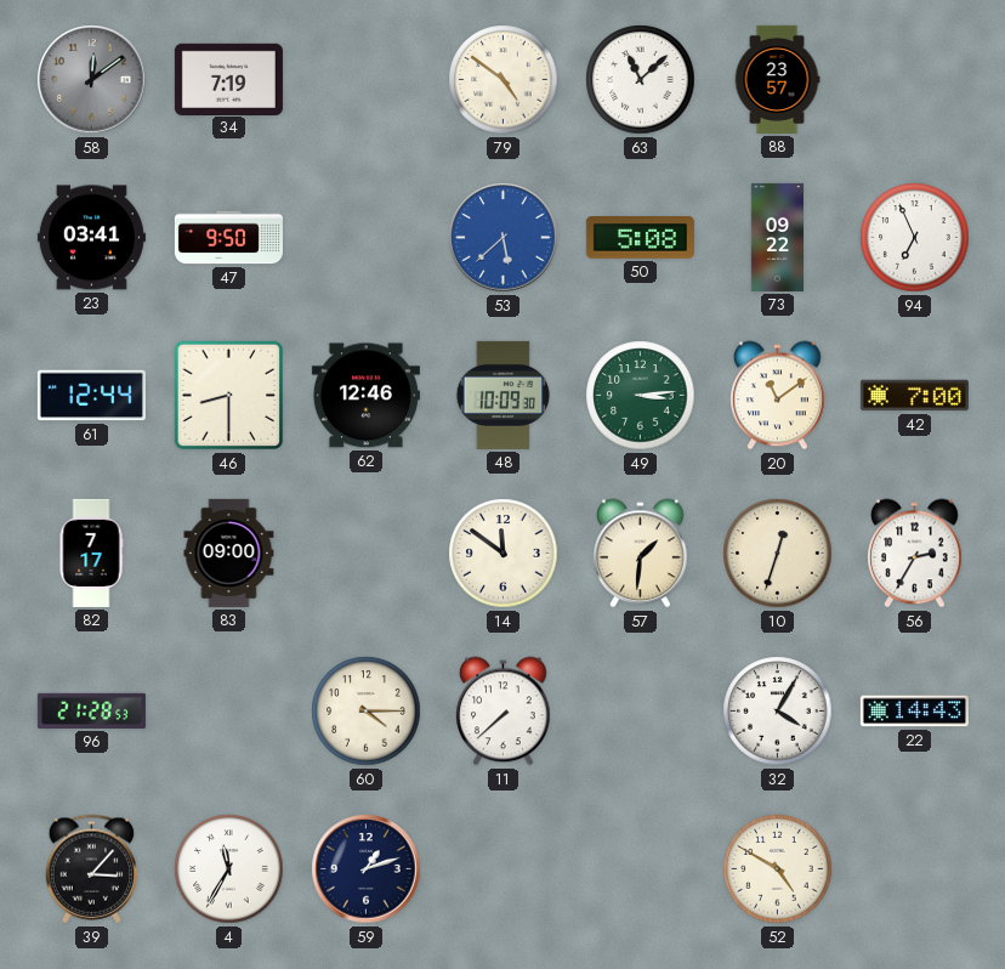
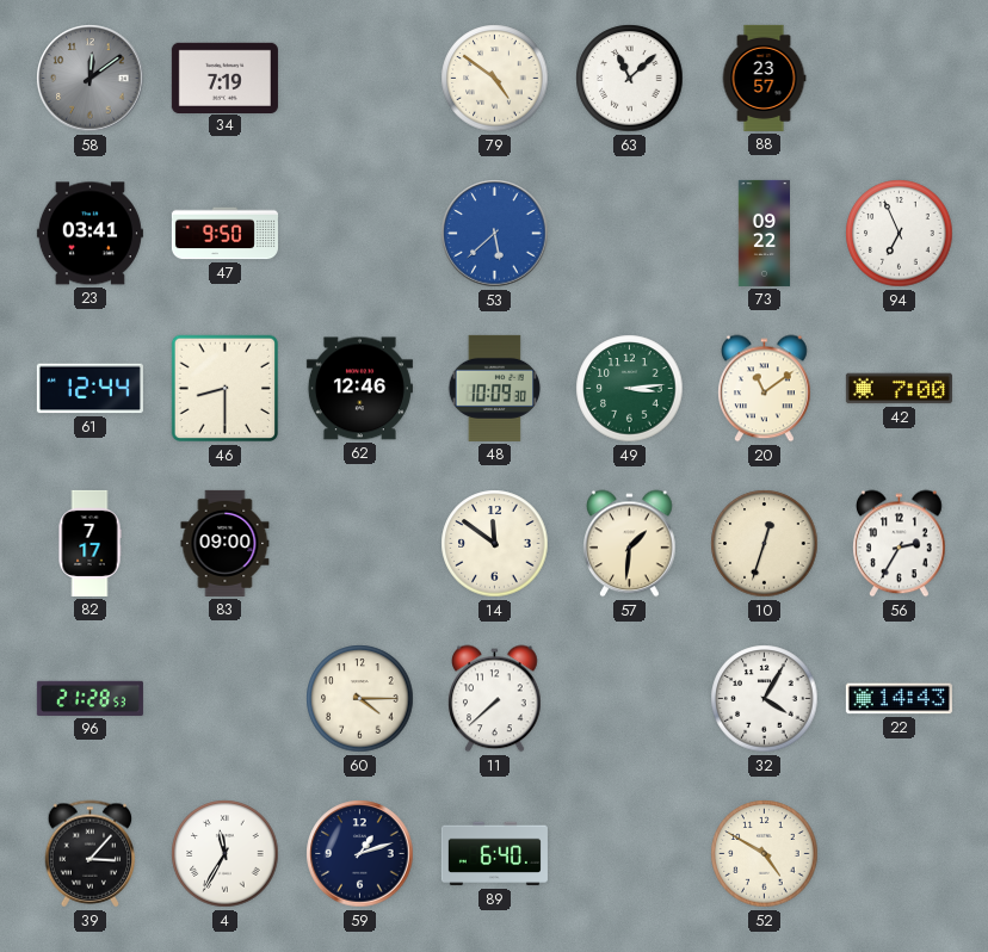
50: 5:08 -> none (640, 238)
89: none -> 6:40 (494, 854)
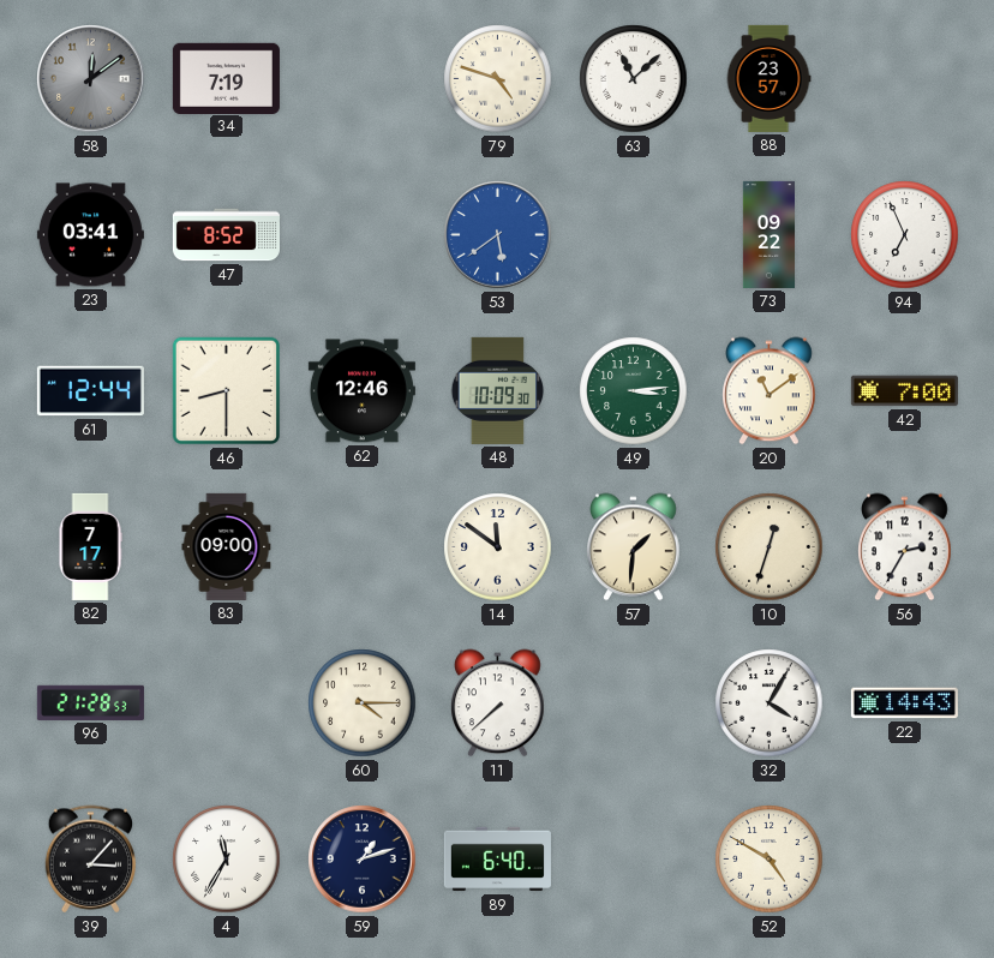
79: 4:51 -> 4:48 (498, 79)
47: 9:50 -> 8:52 (226, 235)
53: 5:38 -> 5:39 (498, 235)
